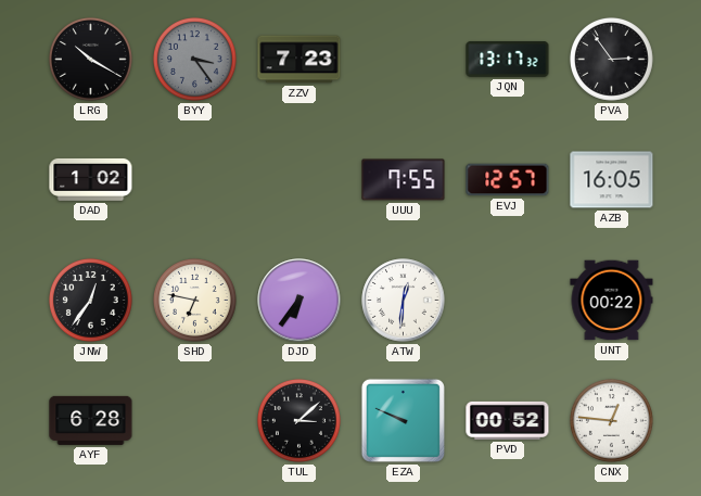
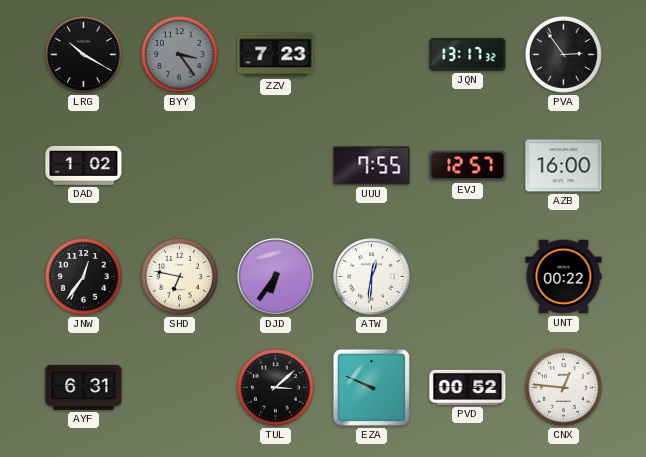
AZB: 16:05 -> 16:00 (564, 166)
AYF: 6:28 -> 6:31 (84, 387)
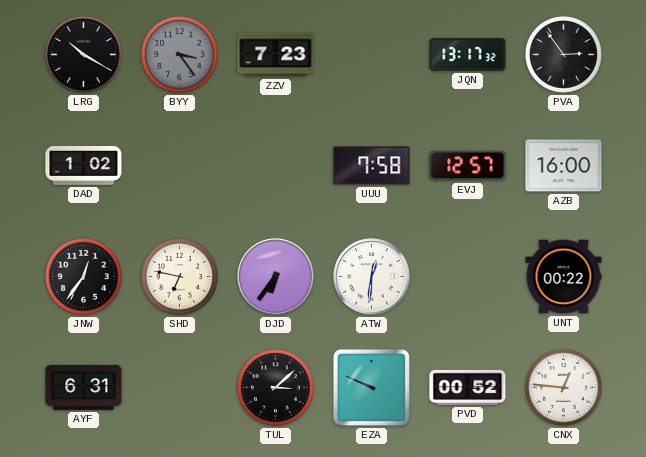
UUU: 7:55 -> 7:58 (372, 166)
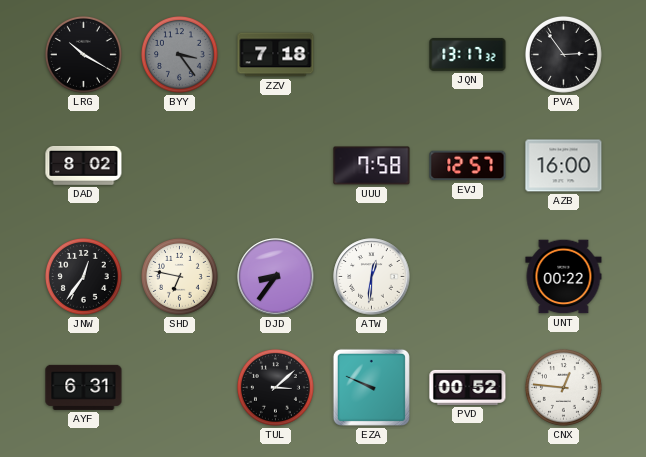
ZZV: 7:23 -> 7:18 (276, 55)
DAD: 1:02 -> 8:02 (84, 165)
DJD: 6:36 -> 8:36 (276, 277)
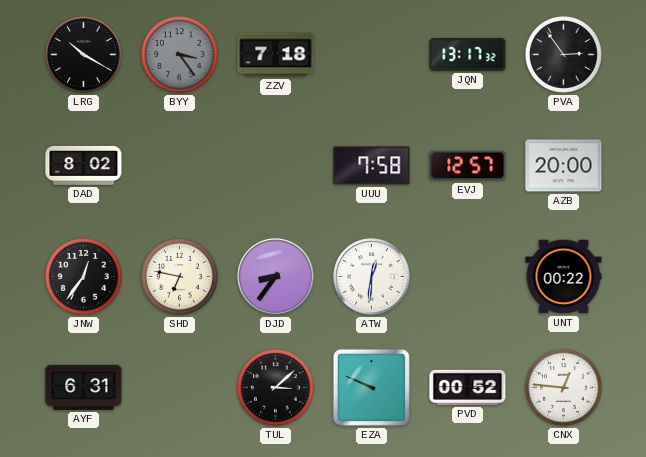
AZB: 16:00 -> 20:00 (564, 166)
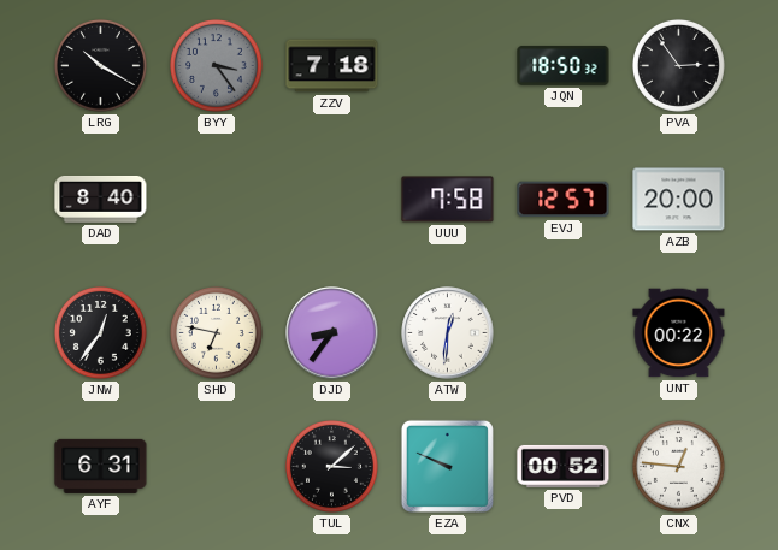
JQN: 13:17 -> 18:50 (564, 66)
DAD: 8:02 -> 8:40 (101, 199)
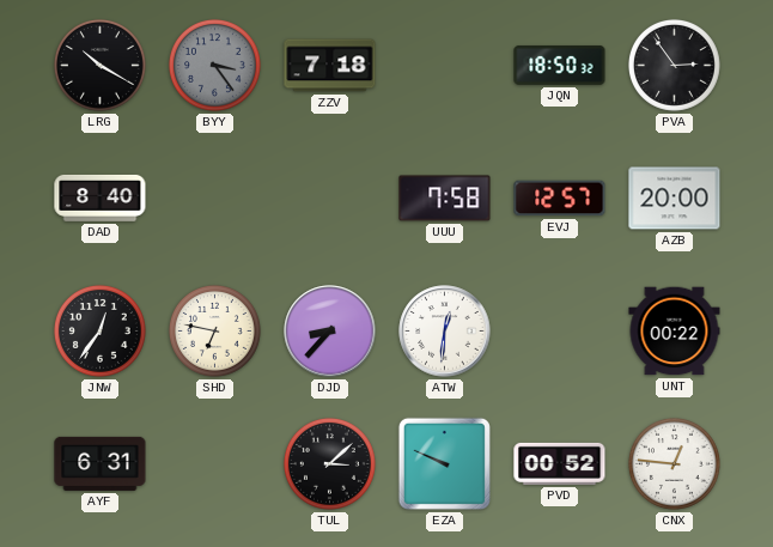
DJD: 8:36 -> 8:37 (330, 332)
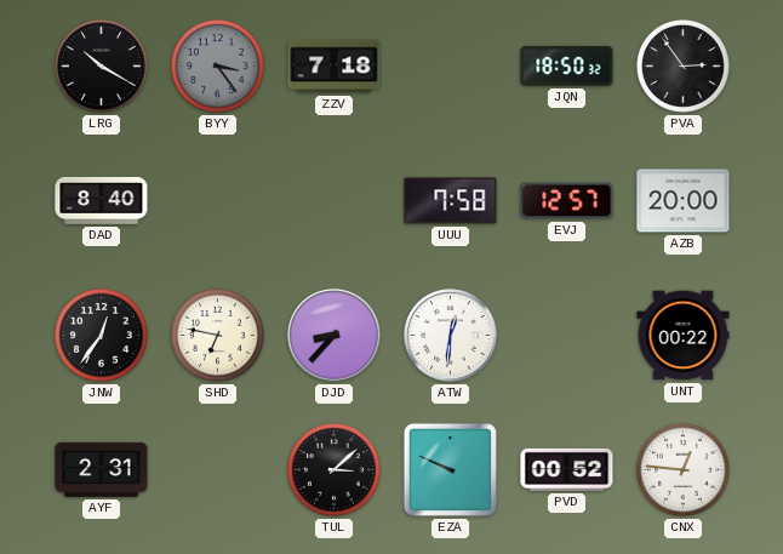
AYF: 6:31 -> 2:31 (102, 469)
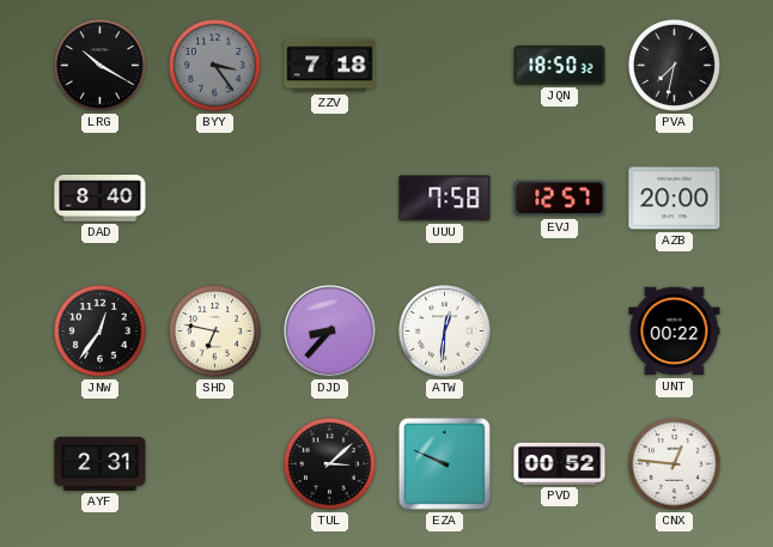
PVA: 2:54 -> 7:32 (674, 65)
